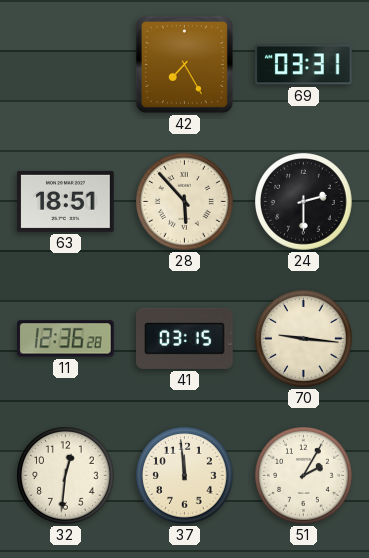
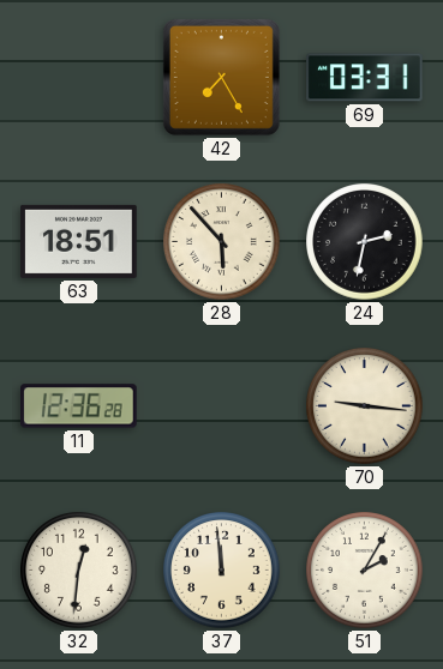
24: 2:30 -> 2:32 (365, 242)
41: 03:15 -> none (185, 338)
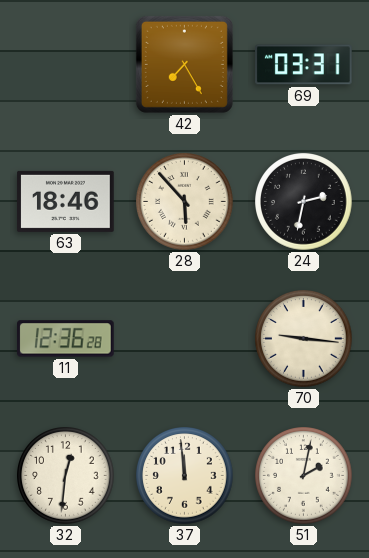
63: 18:51 -> 18:46 (66, 201)
51: 2:05 -> 2:02 (304, 476)
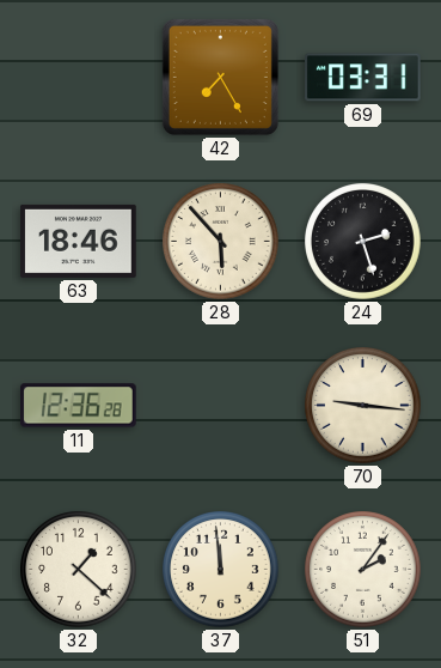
24: 2:32 -> 2:27 (363, 242)
32: 12:31 -> 1:22 (79, 570)
51: 2:02 -> 2:06 (363, 570)
